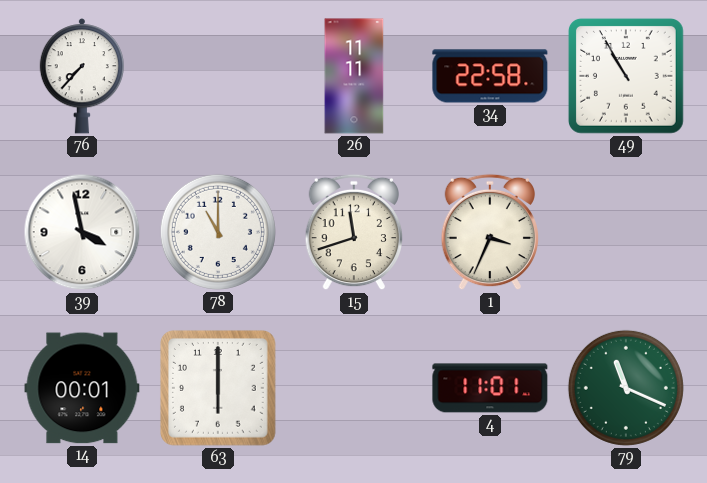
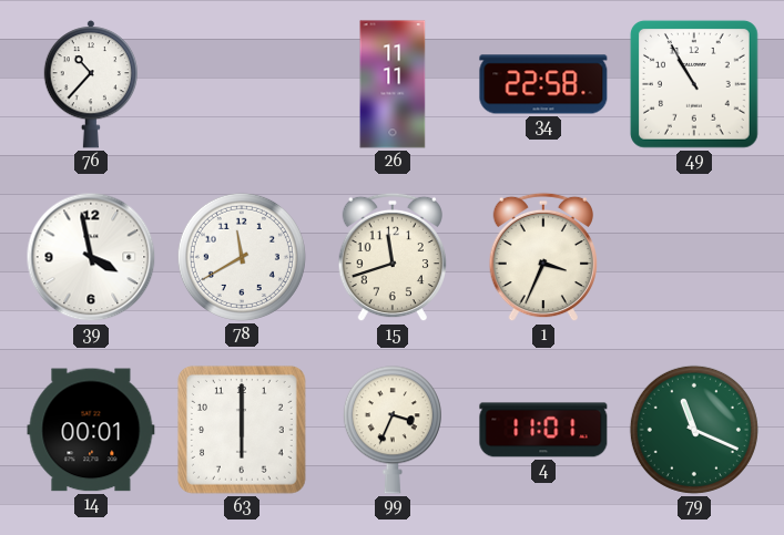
76: 7:37 -> 10:37 (90, 84)
78: 11:00 -> 11:40 (242, 257)
99: none -> 3:34 (393, 430)
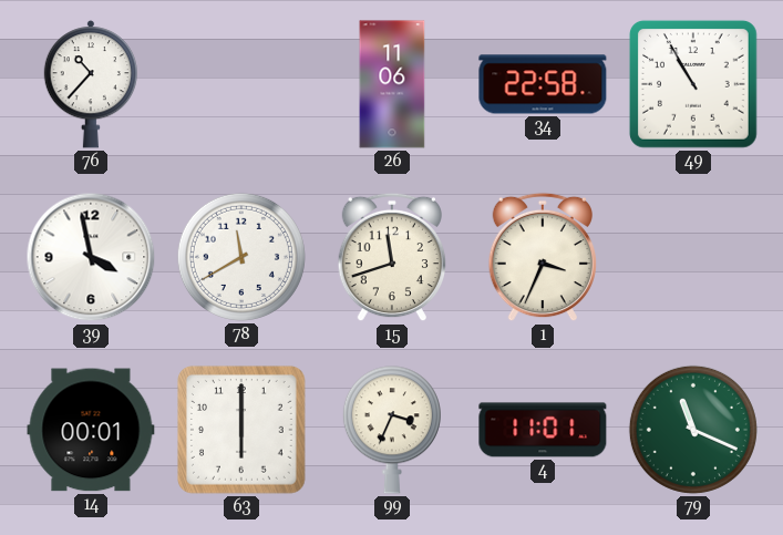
26: 11:11 -> 11:06 (392, 84)
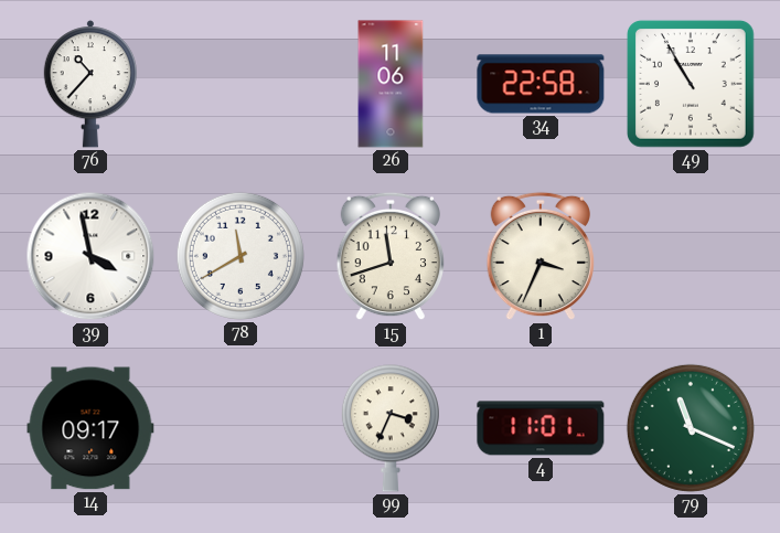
14: 00:01 -> 09:17 (90, 428)
63: 6:00 -> none (241, 430)
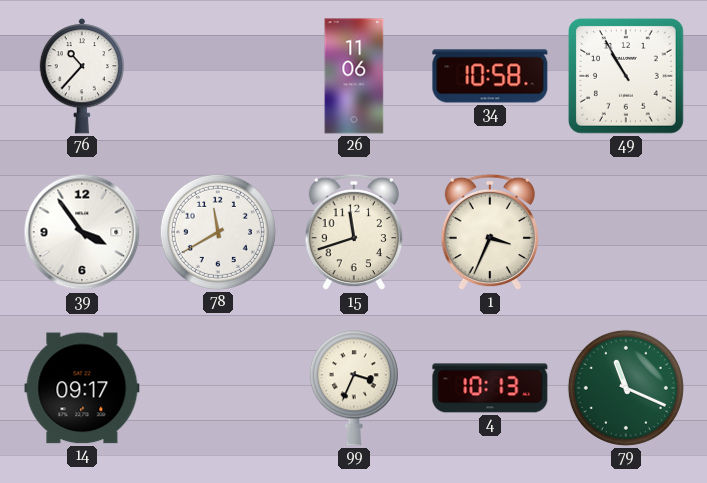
34: 22:58 -> 10:58 (490, 76)
39: 3:58 -> 3:54 (82, 232)
4: 11:01 -> 10:13 (490, 388)
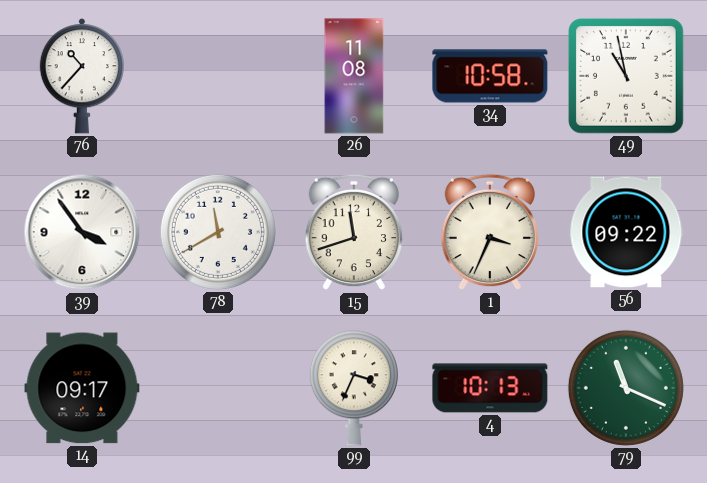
26: 11:06 -> 11:08 (354, 76)
49: 10:55 -> 10:58 (626, 76)
56: none -> 09:22 (626, 232)
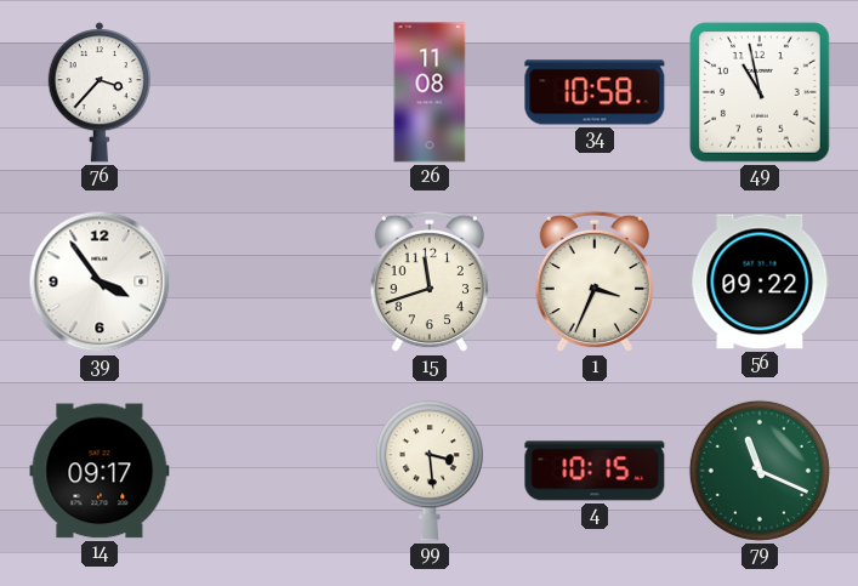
76: 10:37 -> 3:37 (98, 92)
78: 11:40 -> none (218, 232)
99: 3:34 -> 3:29 (430, 471)
4: 10:13 -> 10:15 (595, 471)
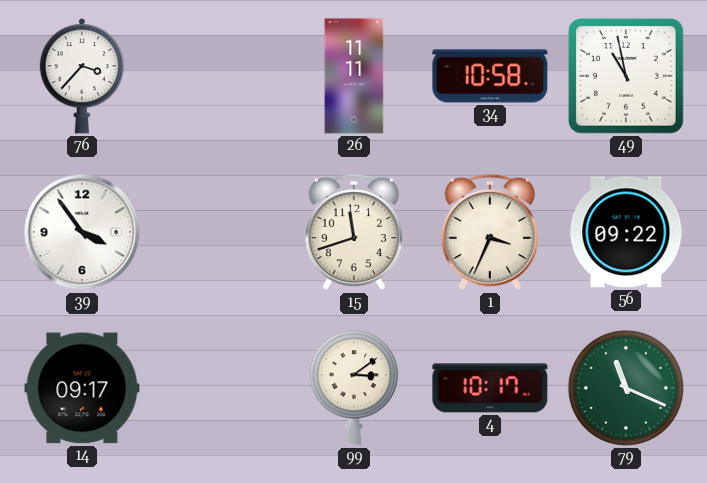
26: 11:08 -> 11:11 (354, 76)
99: 3:29 -> 3:09 (354, 388)
4: 10:15 -> 10:17 (490, 388)
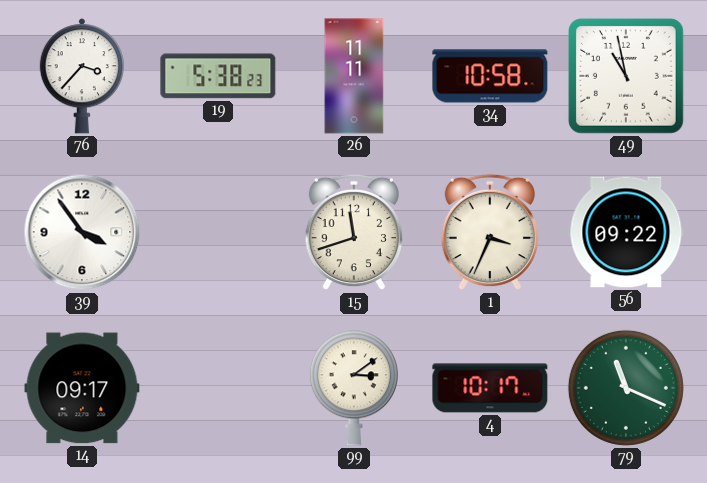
19: none -> 5:38 (218, 76)
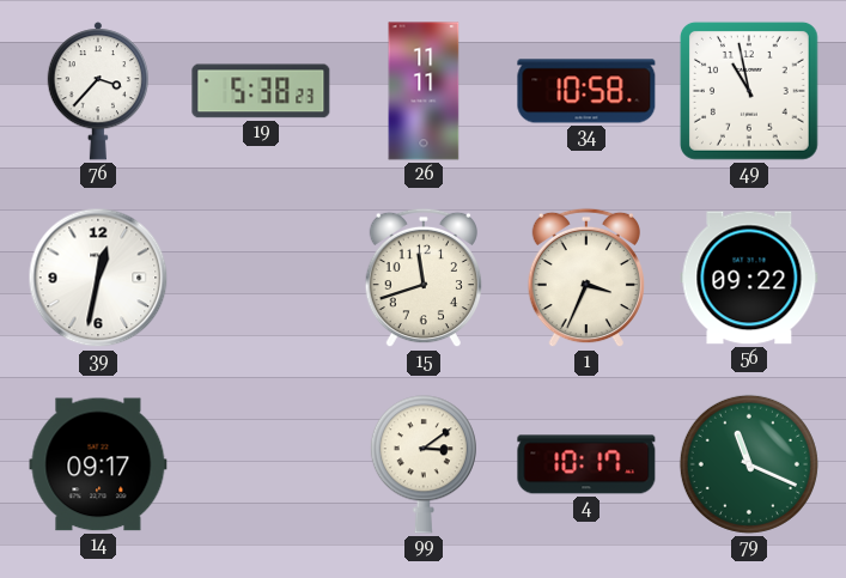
39: 3:54 -> 12:32 (98, 278)
